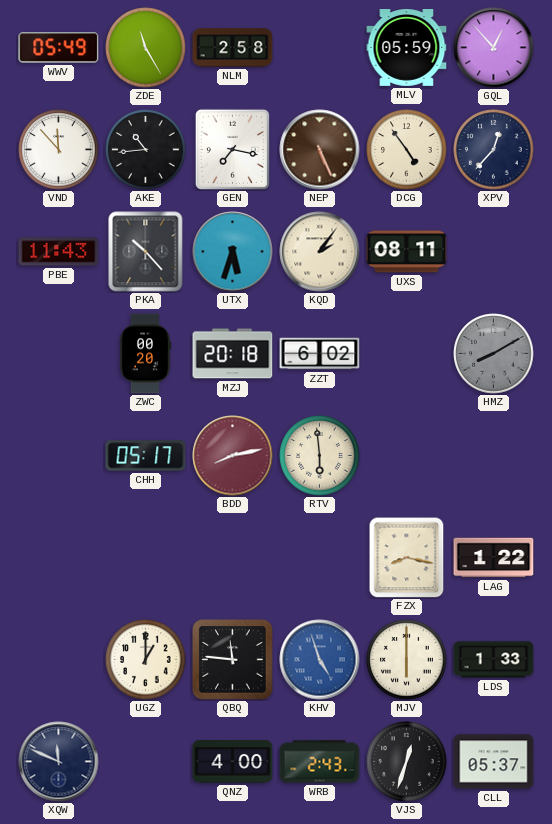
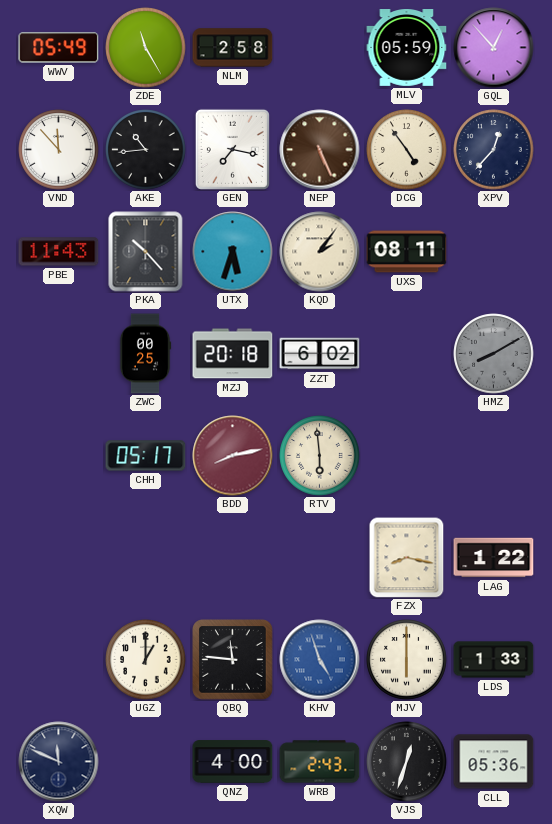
ZWC: 00:20 -> 00:25 (145, 354)
CLL: 05:37 -> 05:36 (494, 762)
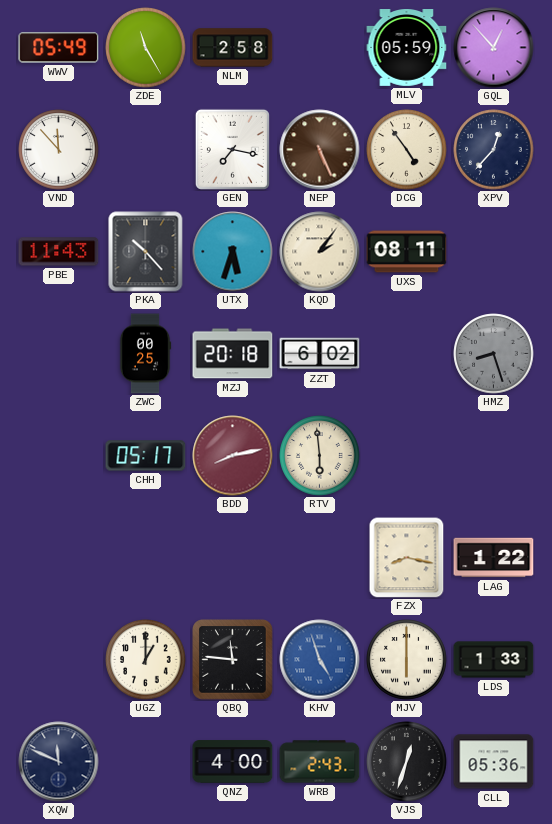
AKE: 10:44 -> none (146, 150)
HMZ: 8:10 -> 8:27 (494, 354)
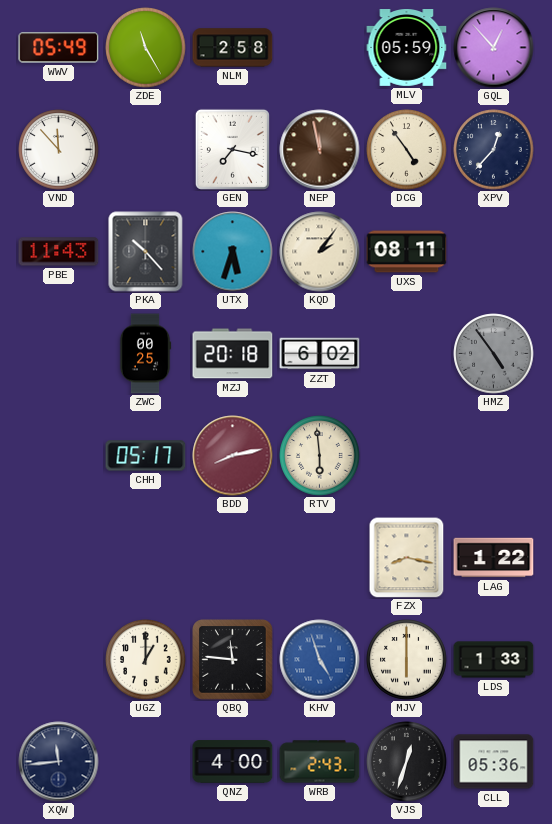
NEP: 5:26 -> 11:58 (320, 150)
HMZ: 8:27 -> 4:54 (494, 354)
XQW: 11:49 -> 11:44 (59, 762)
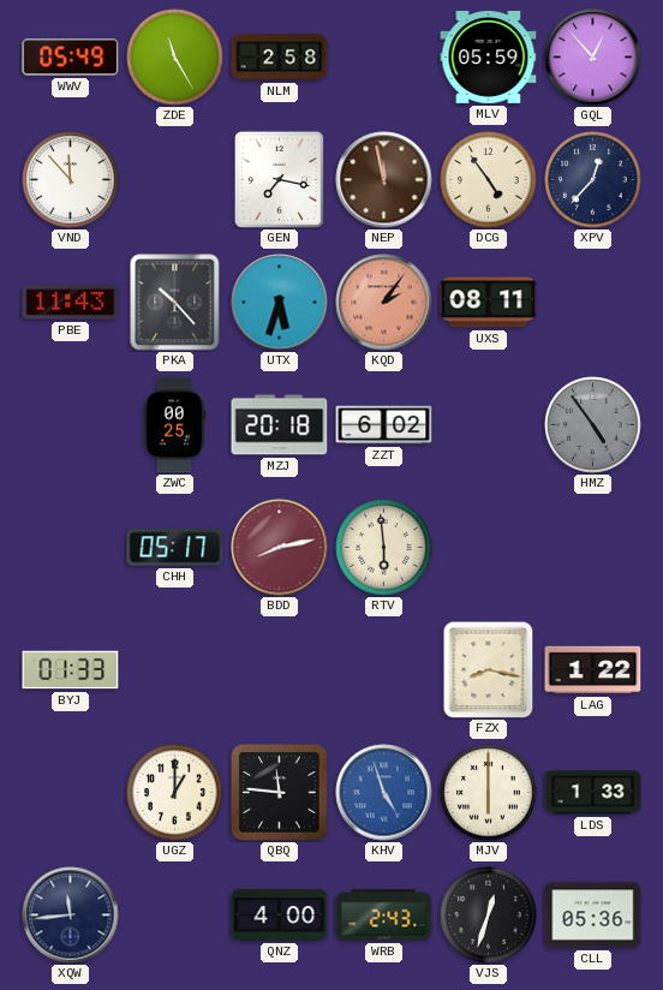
KQD dial: cream -> salmon (384, 303)
BYJ: none -> 01:33 (71, 670)
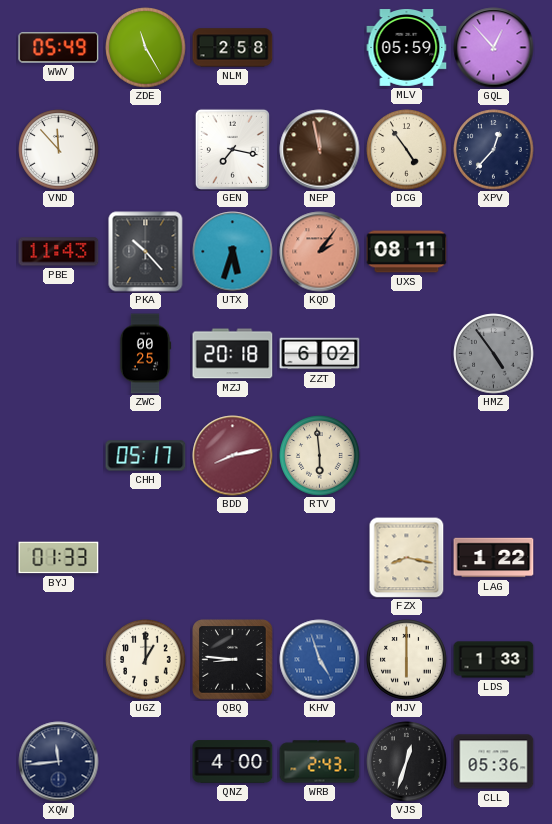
QBQ: 11:46 -> 8:46 (233, 660)
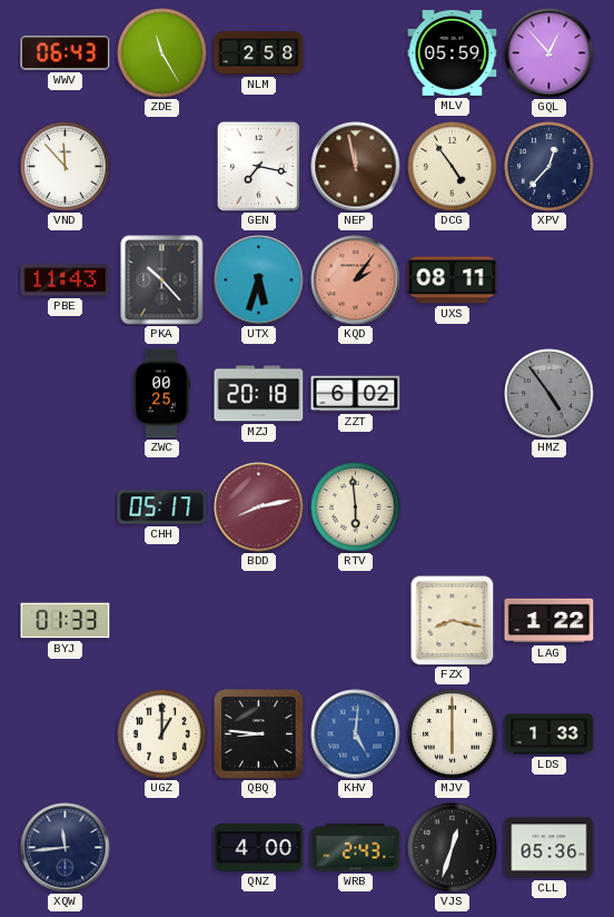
WWV: 05:49 -> 06:43 (66, 53)
KHV: 4:57 -> 5:01 (356, 734)
